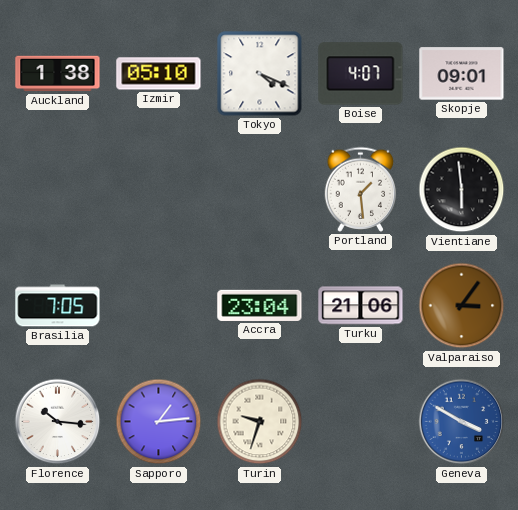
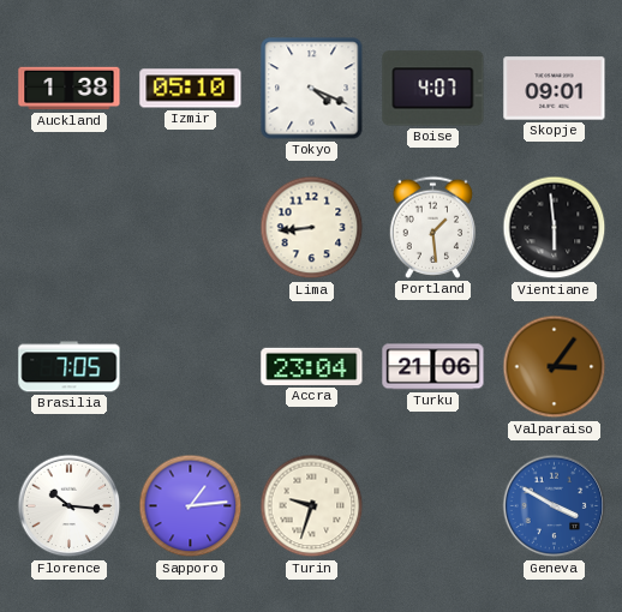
Lima: none -> 8:44 (312, 228)
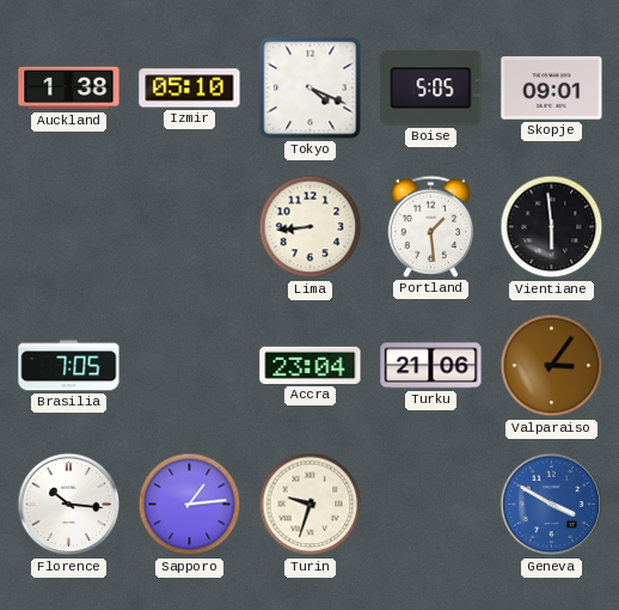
Boise: 4:07 -> 5:05 (431, 89)
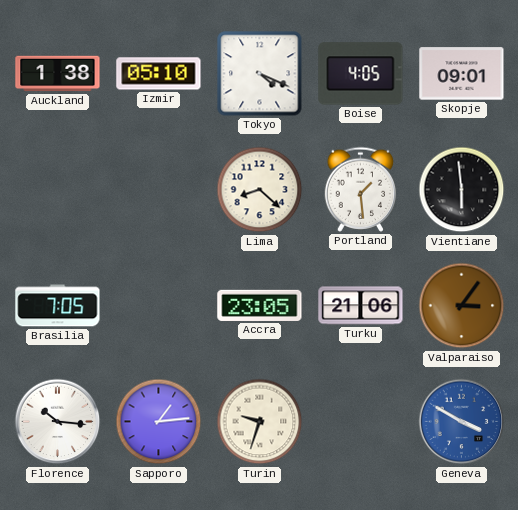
Boise: 5:05 -> 4:05 (361, 74)
Lima: 8:44 -> 8:22 (260, 190)
Accra: 23:04 -> 23:05 (260, 305)
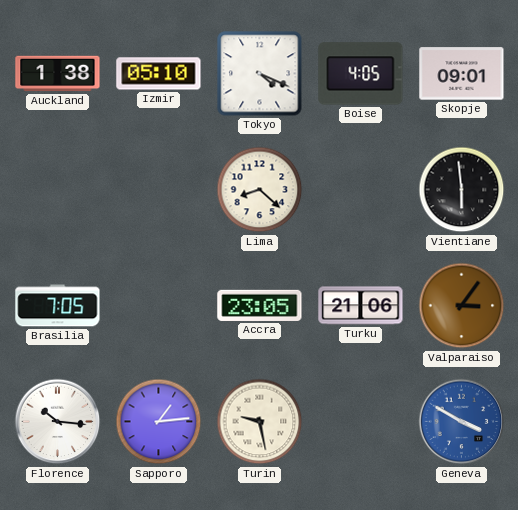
Portland: 1:29 -> none (360, 189)
Turin: 9:33 -> 9:28 (260, 422)
